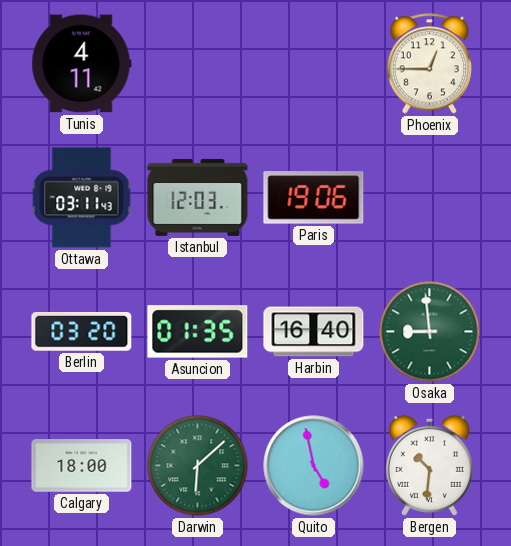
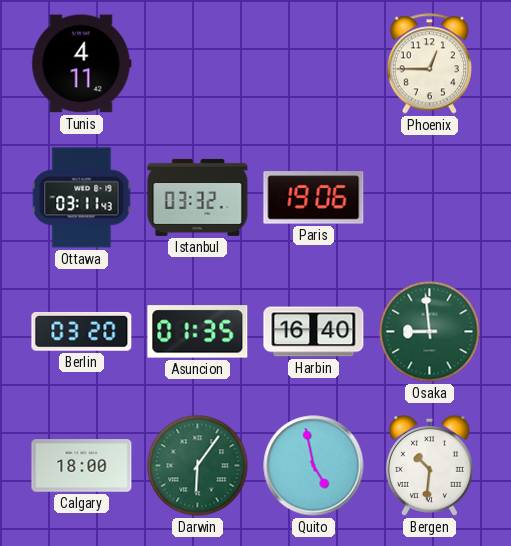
Istanbul: 12:03 -> 03:32 (198, 197)
Darwin: 6:08 -> 6:06 (198, 466)
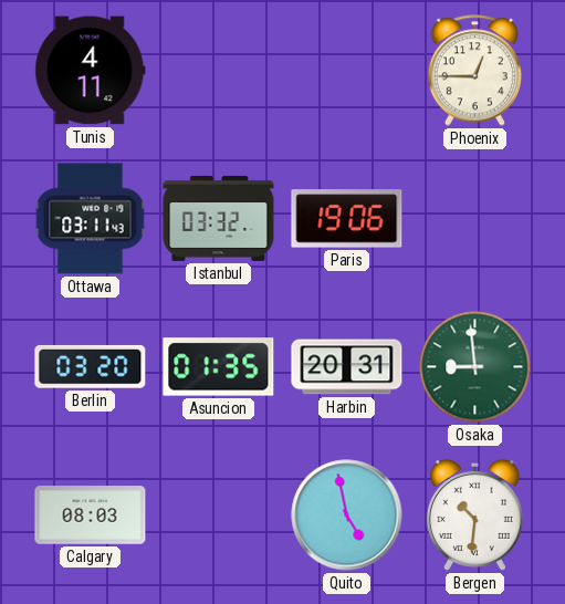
Harbin: 16:40 -> 20:31 (347, 367)
Calgary: 18:00 -> 08:03 (91, 516)
Darwin: 6:06 -> none (198, 466)
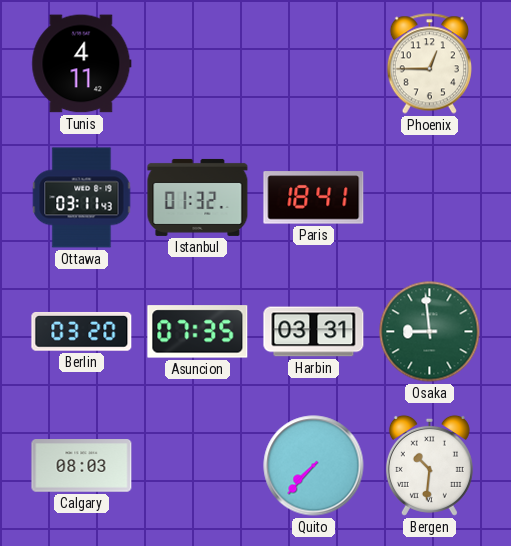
Istanbul: 03:32 -> 01:32 (198, 197)
Paris: 19:06 -> 18:41 (314, 198)
Asuncion: 01:35 -> 07:35 (198, 332)
Harbin: 20:31 -> 03:31 (314, 332)
Quito: 4:58 -> 7:37 (314, 466)
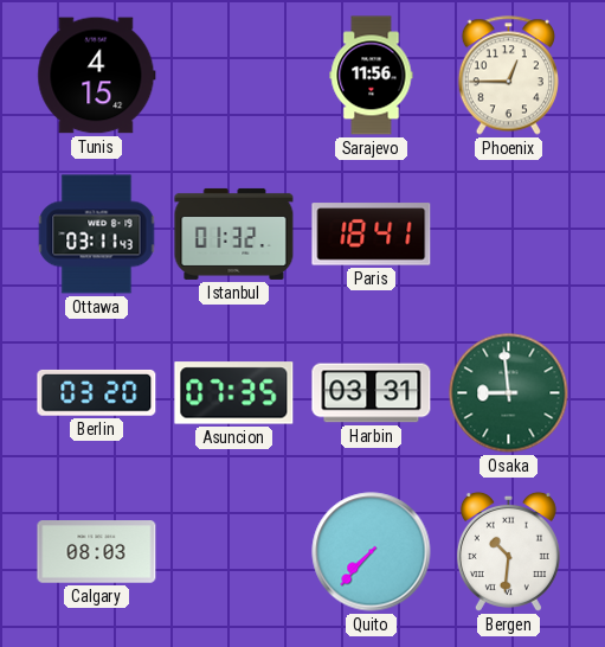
Tunis: 4:11 -> 4:15 (97, 76)
Sarajevo: none -> 11:56 (372, 76)
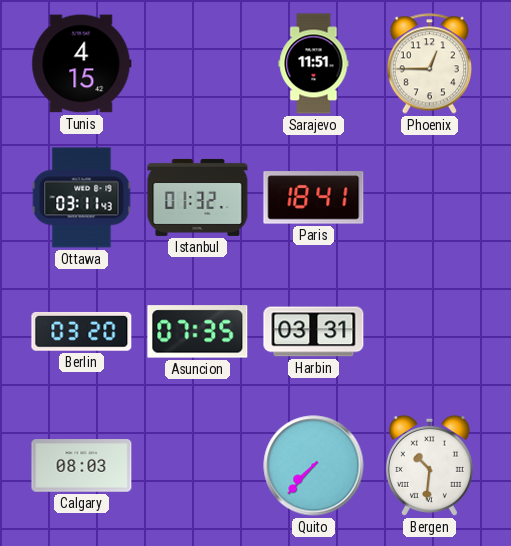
Sarajevo: 11:56 -> 11:51 (314, 64)
Osaka: 8:59 -> none (509, 393)
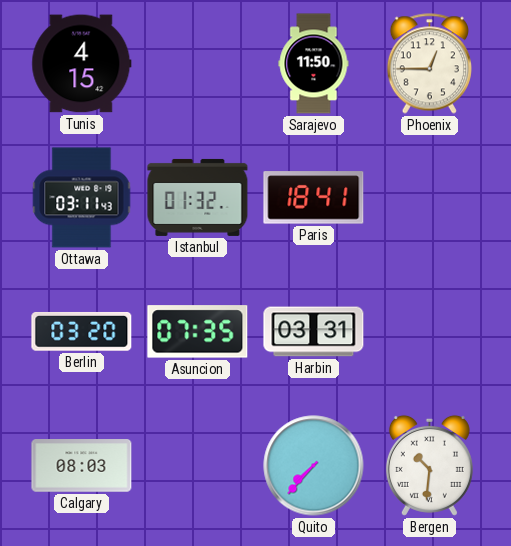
Sarajevo: 11:51 -> 11:50 (314, 64)
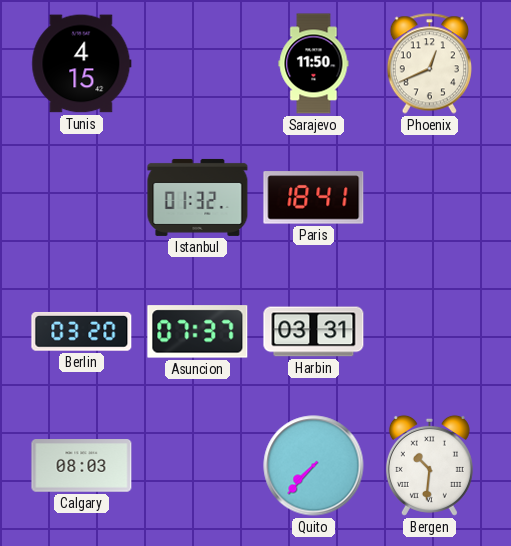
Phoenix: 12:45 -> 12:41 (429, 64)
Ottawa: 03:11 -> none (82, 198)
Asuncion: 07:35 -> 07:37 (198, 332)
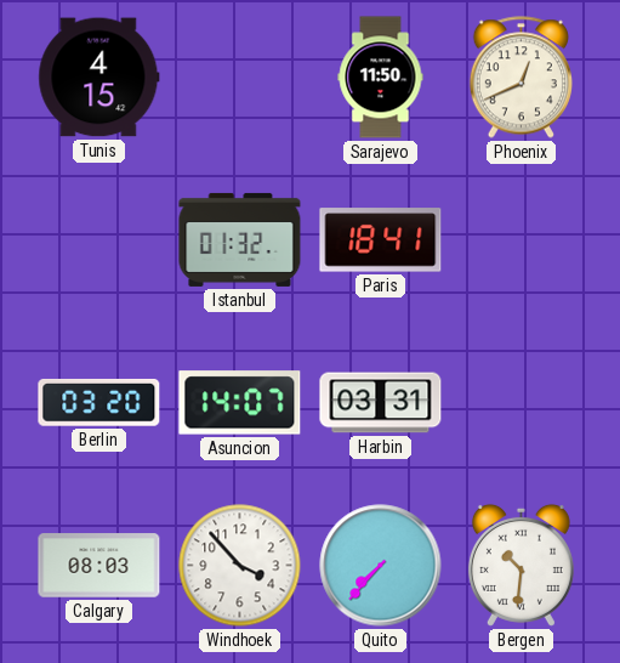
Asuncion: 07:37 -> 14:07 (240, 403)
Windhoek: none -> 3:53 (240, 566)
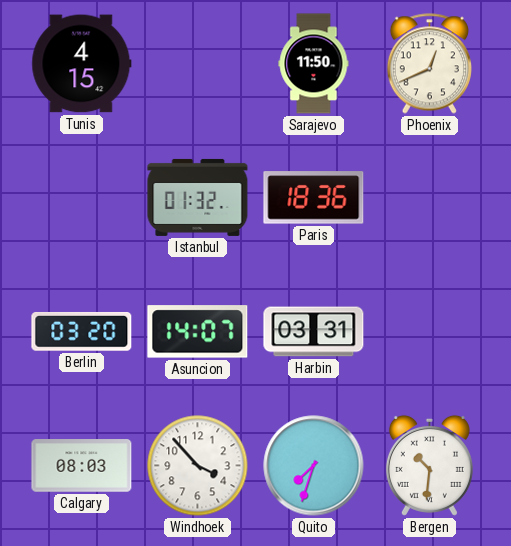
Paris: 18:41 -> 18:36 (314, 198)
Quito: 7:37 -> 7:33 (314, 466)
